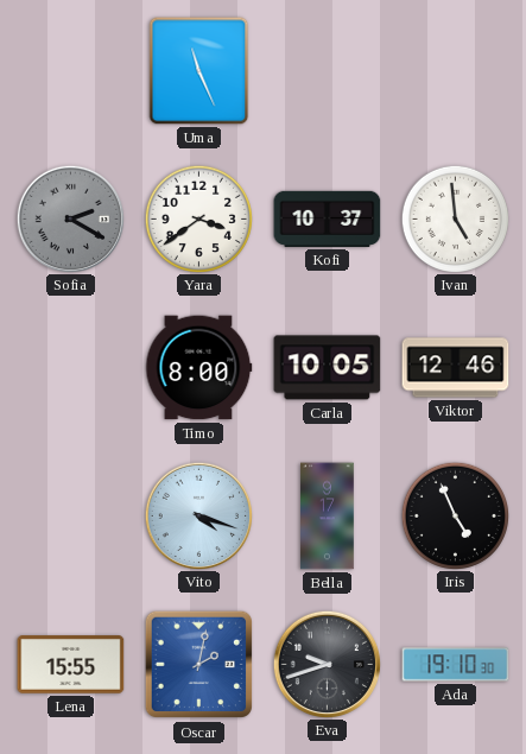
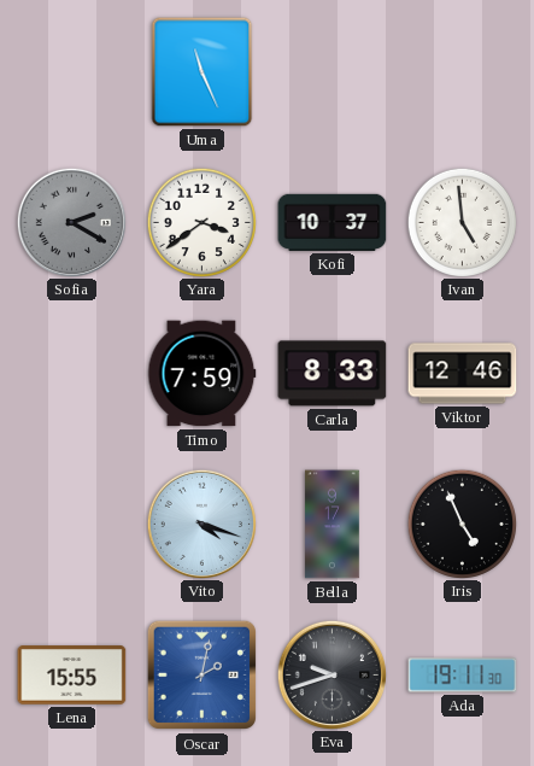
Timo: 8:00 -> 7:59 (203, 374)
Carla: 10:05 -> 8:33 (333, 374)
Ada: 19:10 -> 19:11 (463, 676)
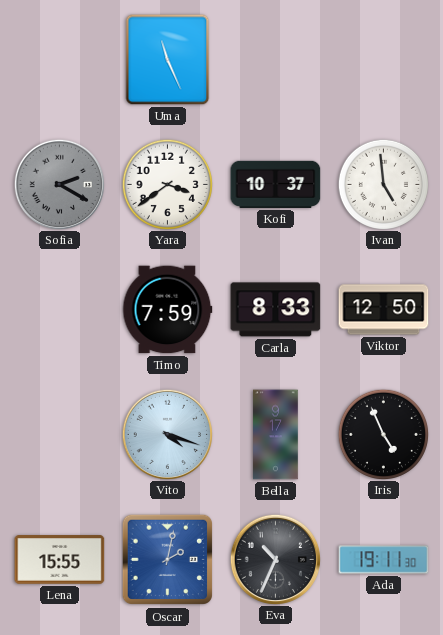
Viktor: 12:46 -> 12:50 (384, 310)
Eva: 9:42 -> 10:34 (275, 559)
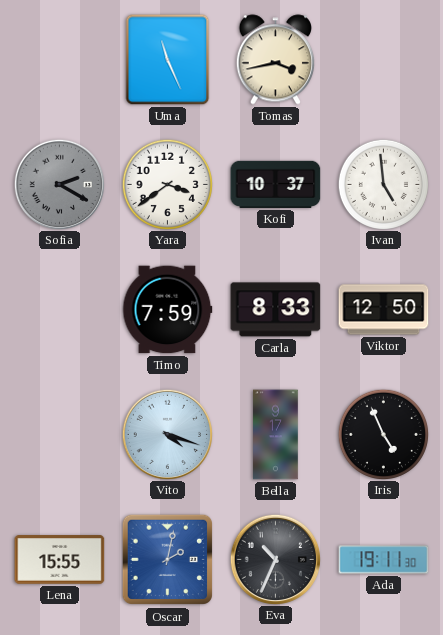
Tomas: none -> 3:43 (275, 60)
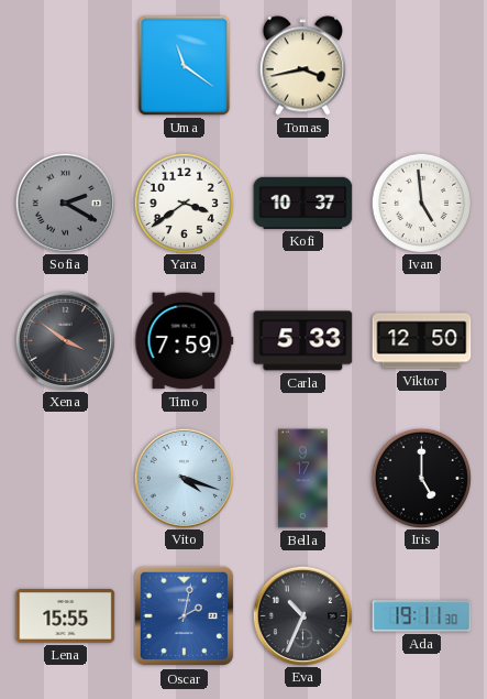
Uma: 11:26 -> 11:21 (185, 66)
Xena: none -> 3:51 (65, 340)
Carla: 8:33 -> 5:33 (303, 341)
Iris: 4:56 -> 5:00 (421, 478)
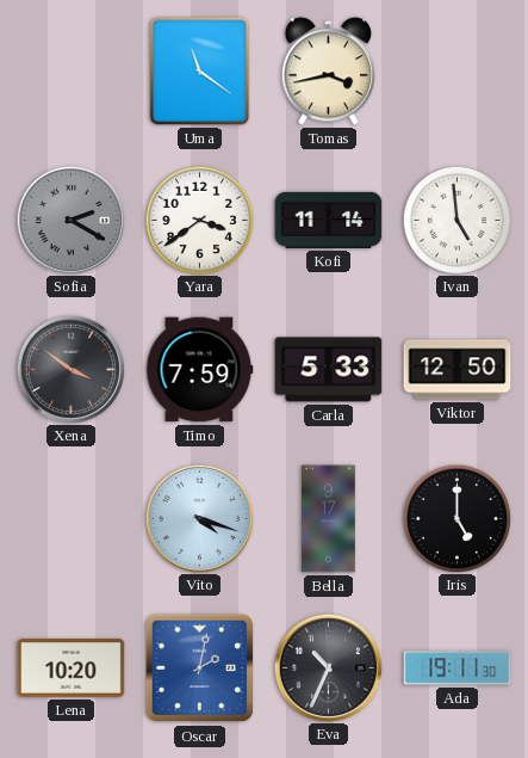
Kofi: 10:37 -> 11:14 (329, 220)
Lena: 15:55 -> 10:20 (72, 668)
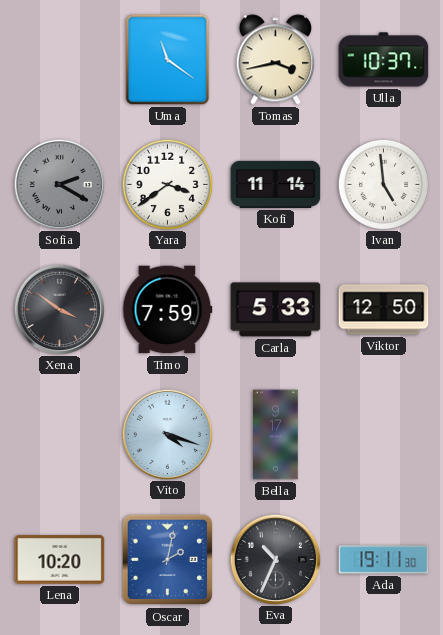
Ulla: none -> 10:37 (384, 60)
Iris: 5:00 -> none (456, 518)
